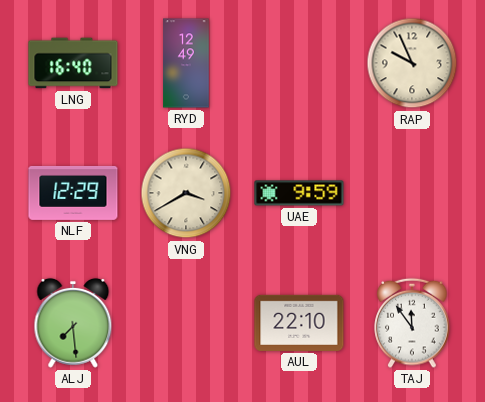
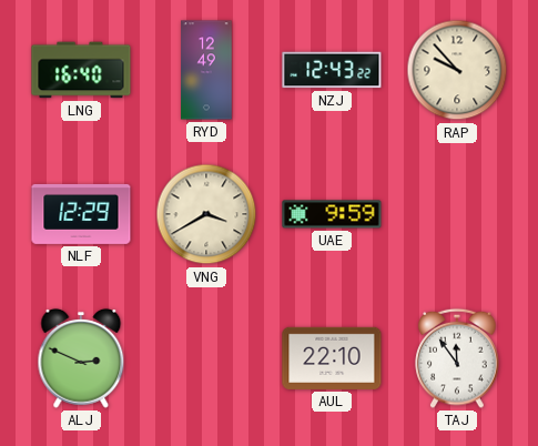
NZJ: none -> 12:43 (332, 70)
RAP: 9:56 -> 9:53 (457, 70)
ALJ: 7:29 -> 2:49 (81, 358)
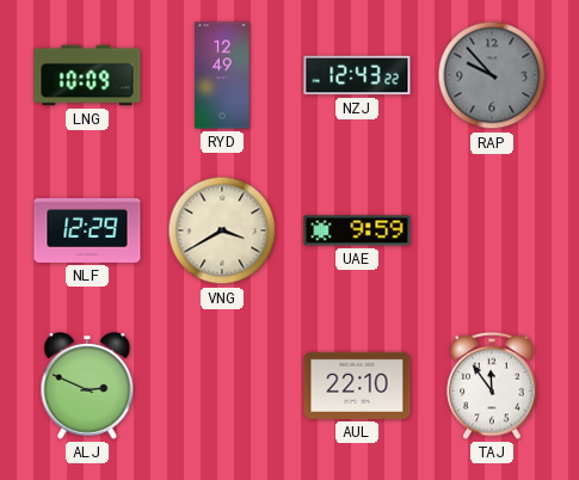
LNG: 16:40 -> 10:09 (87, 75)
RAP dial: cream -> grey (492, 75)
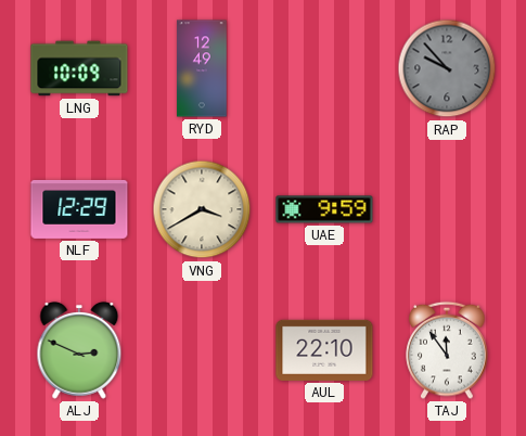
NZJ: 12:43 -> none (357, 75)
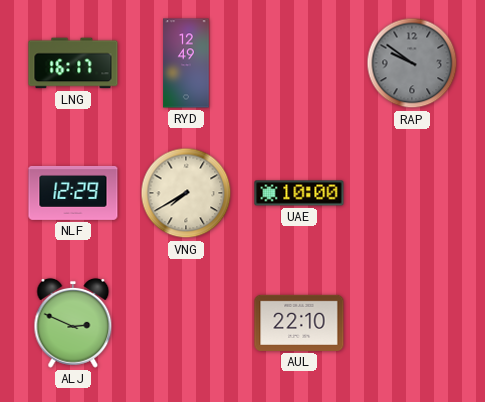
LNG: 10:09 -> 16:17 (73, 63)
RAP: 9:53 -> 9:51 (412, 63)
VNG: 3:40 -> 7:40 (186, 193)
UAE: 9:59 -> 10:00 (299, 193)
TAJ: 11:54 -> none (447, 350)
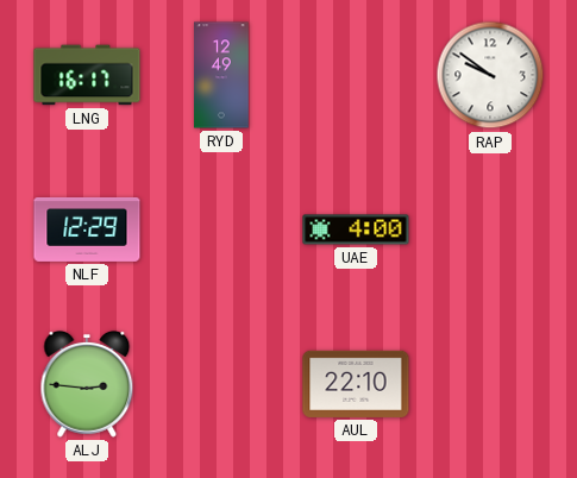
RAP dial: grey -> white (490, 75)
VNG: 7:40 -> none (186, 193)
UAE: 10:00 -> 4:00 (356, 229)
ALJ: 2:49 -> 2:46 (87, 384)
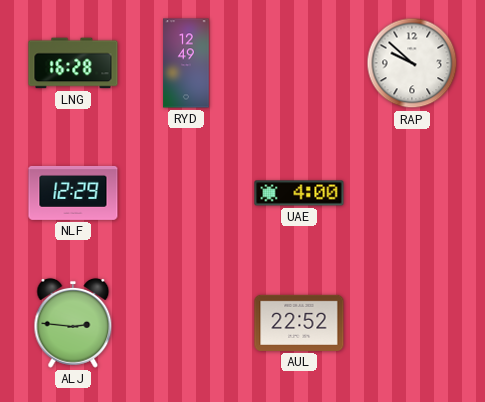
LNG: 16:17 -> 16:28 (73, 63)
RAP: 9:51 -> 9:52 (412, 63)
AUL: 22:10 -> 22:52 (299, 323)
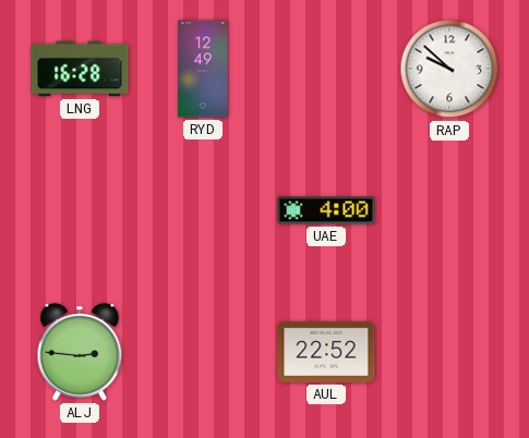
NLF: 12:29 -> none (73, 193)
